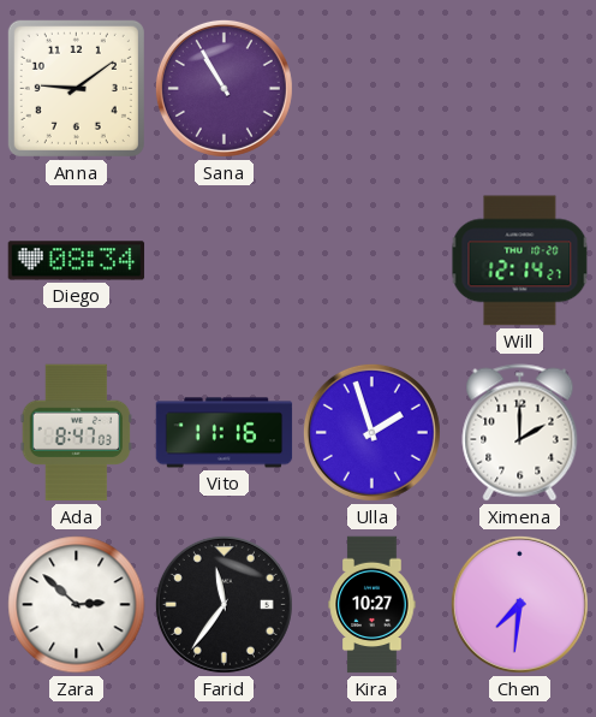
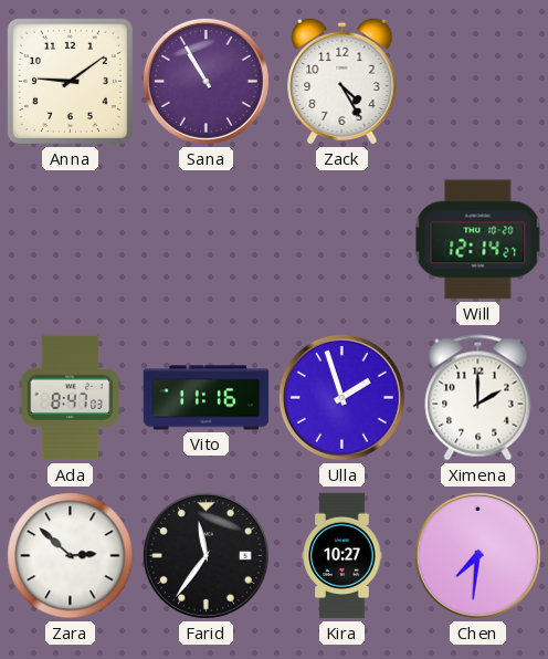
Zack: none -> 4:25 (342, 81)
Diego: 08:34 -> none (77, 261)
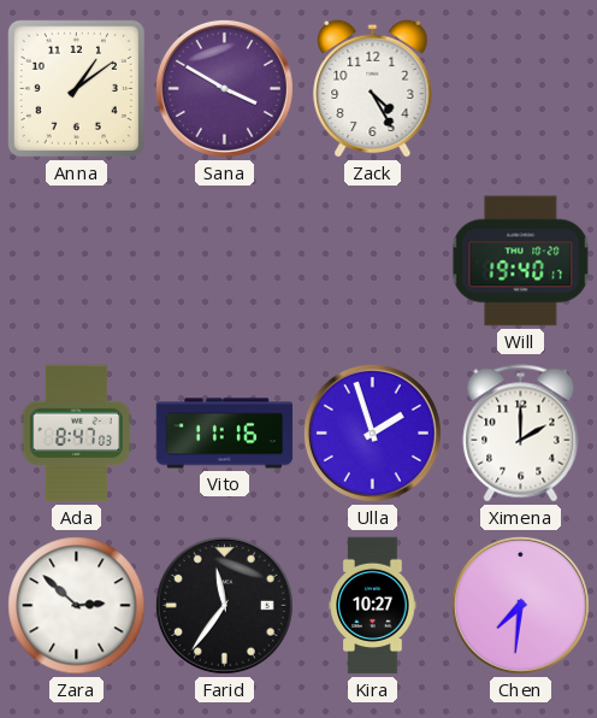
Anna: 9:09 -> 1:09 (76, 88)
Sana: 10:55 -> 3:50 (224, 88)
Will: 12:14 -> 19:40 (521, 261)
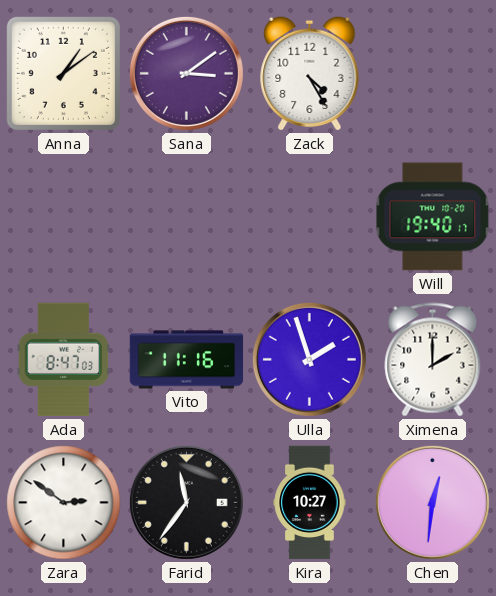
Sana: 3:50 -> 3:09 (186, 73)
Zara: 2:52 -> 2:51 (64, 503)
Chen: 7:31 -> 12:31 (432, 502)
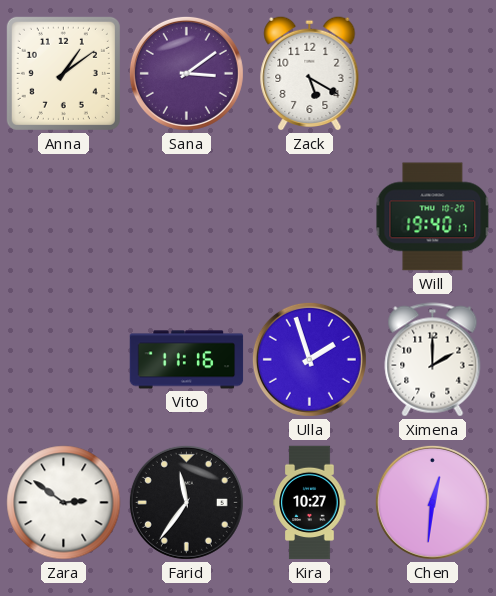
Zack: 4:25 -> 5:20 (310, 73)
Ada: 8:47 -> none (64, 360)
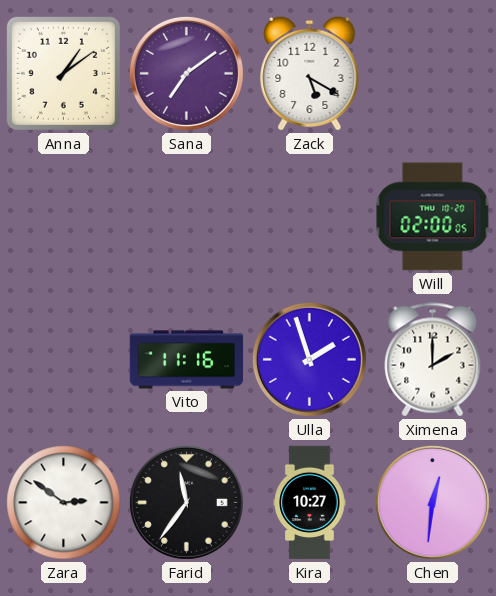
Sana: 3:09 -> 7:09 (186, 73)
Will: 19:40 -> 02:00 (433, 217)
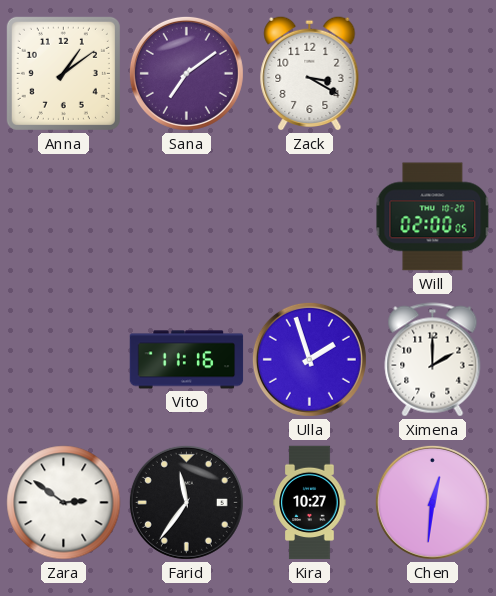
Zack: 5:20 -> 3:20 (310, 73)
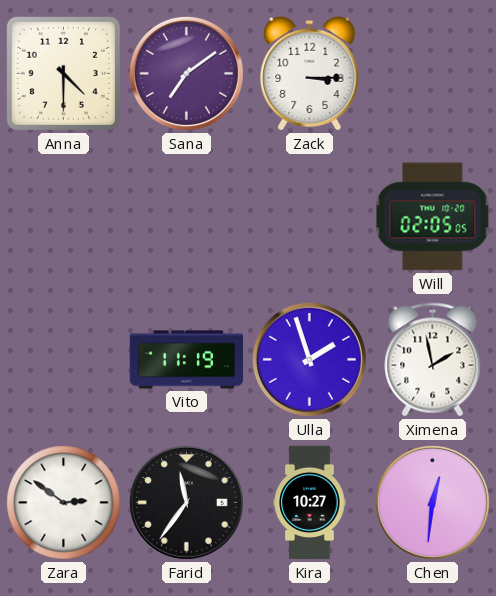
Anna: 1:09 -> 4:30 (63, 73)
Zack: 3:20 -> 3:15 (310, 73)
Will: 02:00 -> 02:05 (433, 217)
Vito: 11:16 -> 11:19 (187, 360)
Ximena: 2:00 -> 1:58 (433, 360)
